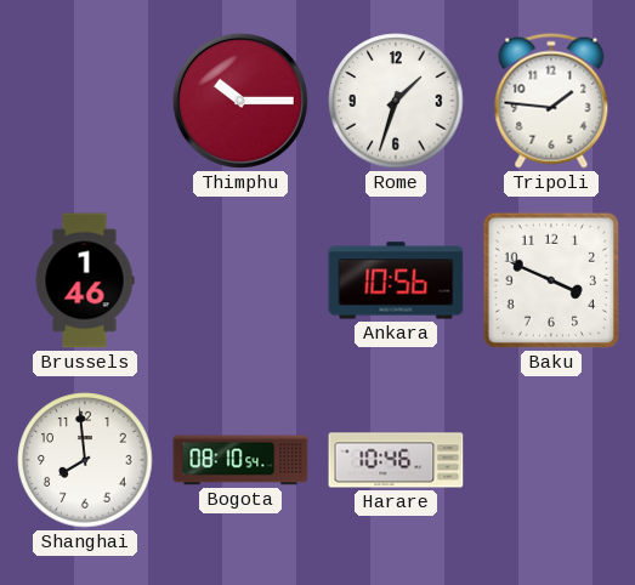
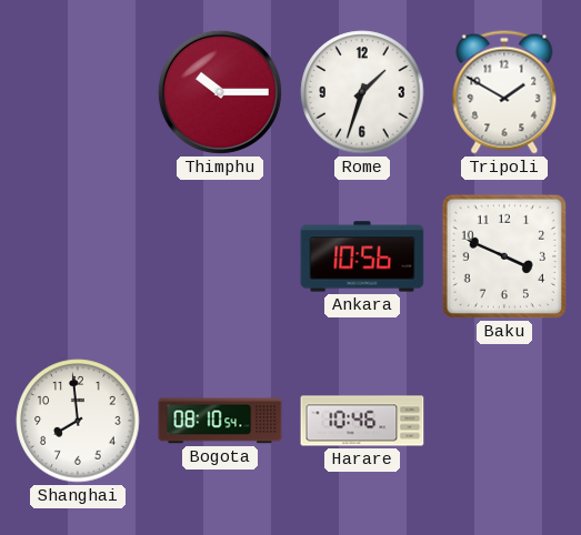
Tripoli: 1:46 -> 1:50 (504, 92)
Brussels: 1:46 -> none (85, 280)
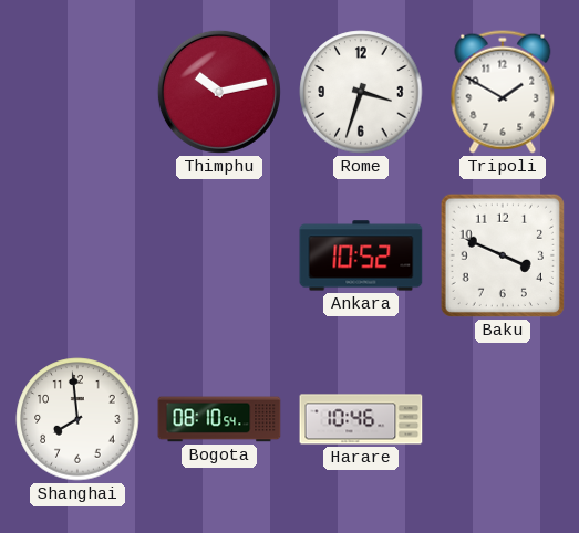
Thimphu: 10:15 -> 10:13 (219, 92)
Rome: 1:33 -> 3:33 (361, 92)
Ankara: 10:56 -> 10:52 (361, 255)
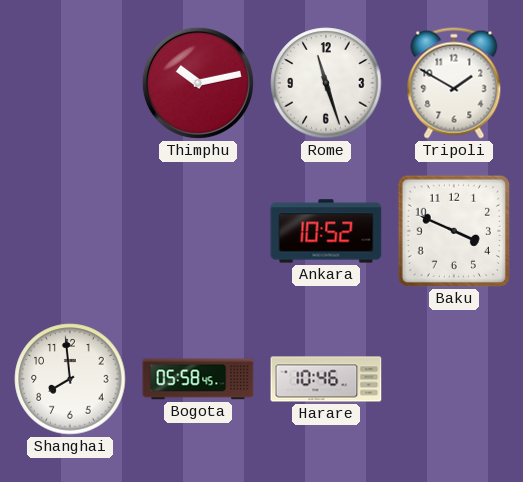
Rome: 3:33 -> 11:27 (326, 83)
Bogota: 08:10 -> 05:58 (198, 379)
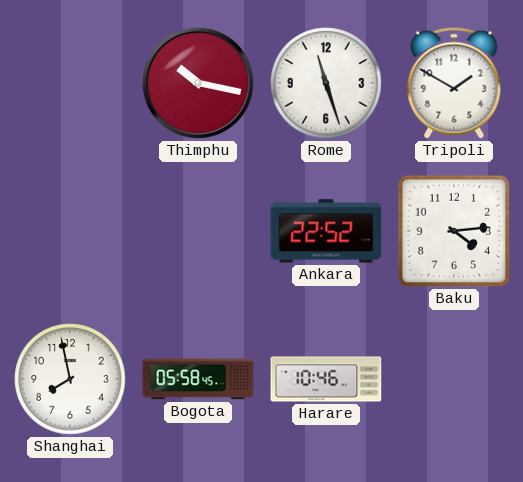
Thimphu: 10:13 -> 10:17 (198, 83)
Ankara: 10:52 -> 22:52 (326, 231)
Baku: 3:49 -> 4:14 (454, 231)
Shanghai: 7:59 -> 7:58 (70, 379)
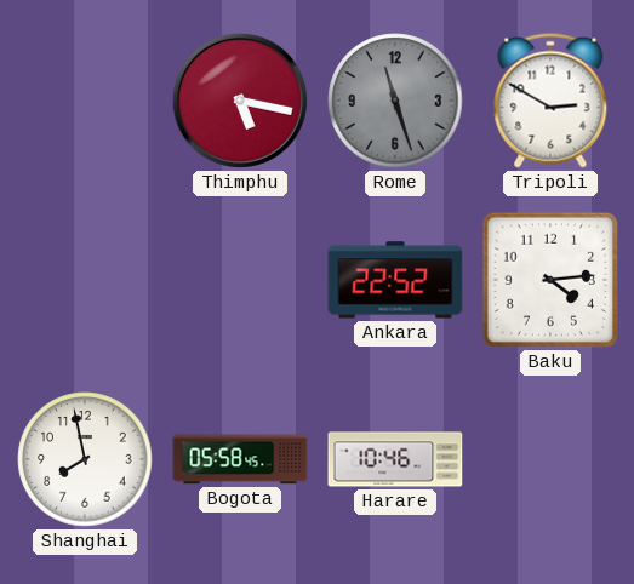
Thimphu: 10:17 -> 5:17 (240, 101)
Rome dial: white -> grey (395, 101)
Tripoli: 1:50 -> 2:50 (550, 101)
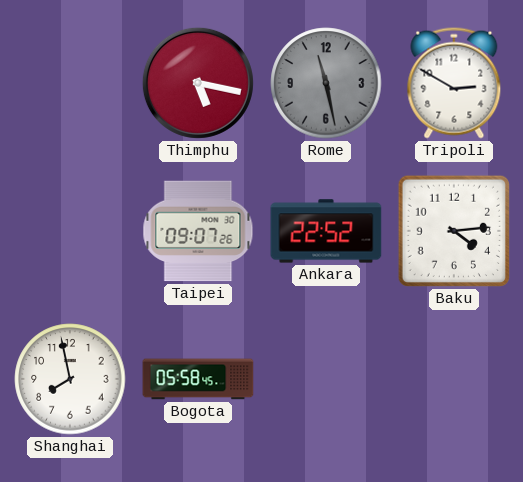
Rome: 11:27 -> 11:28 (326, 83)
Taipei: none -> 09:07 (198, 231)
Harare: 10:46 -> none (395, 459)
